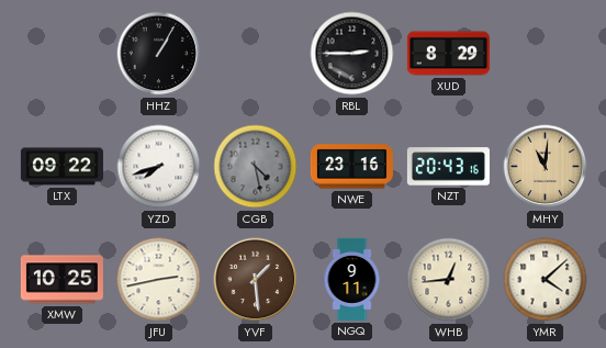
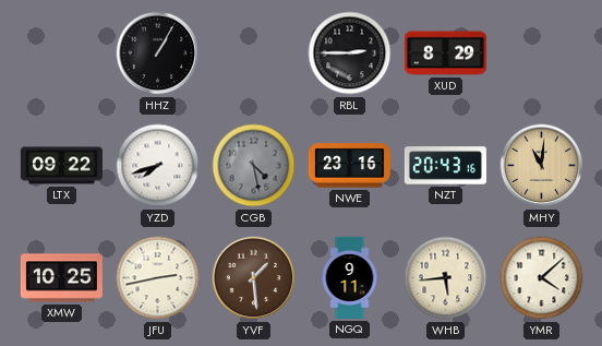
WHB: 12:44 -> 5:44 (446, 278)
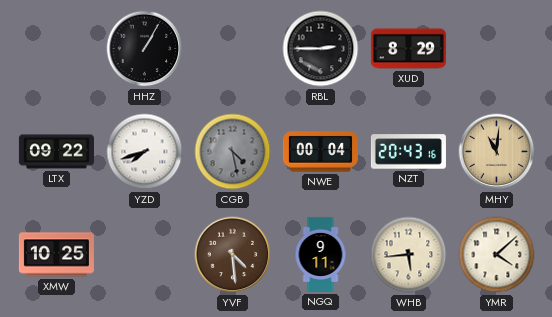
NWE: 23:16 -> 00:04 (320, 152)
JFU: 2:43 -> none (158, 278)
YVF: 1:29 -> 4:29 (233, 255)
